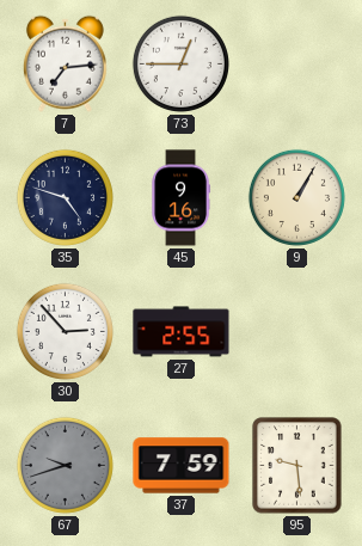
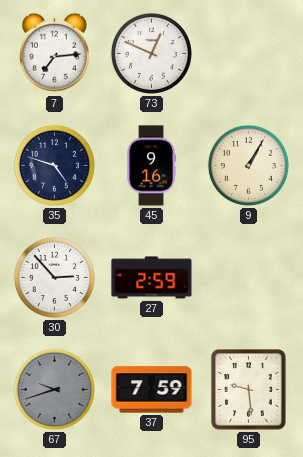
73: 12:45 -> 12:49 (151, 53)
27: 2:55 -> 2:59 (152, 278)
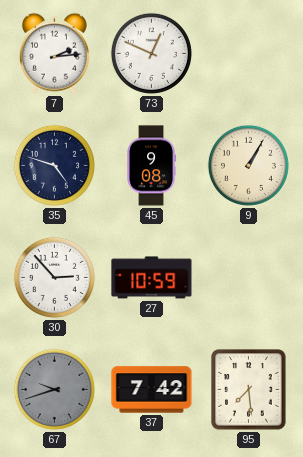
7: 7:14 -> 2:14 (54, 53)
45: 9:16 -> 9:08 (151, 166)
27: 2:59 -> 10:59 (152, 278)
37: 7:59 -> 7:42 (152, 390)
95: 9:29 -> 7:29 (249, 390)
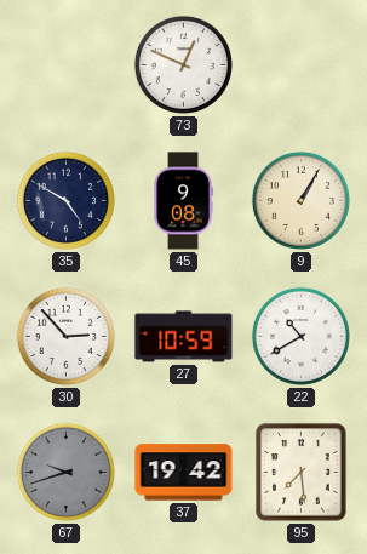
7: 2:14 -> none (54, 53)
35: 4:48 -> 4:50 (65, 200)
22: none -> 10:40 (300, 336)
37: 7:42 -> 19:42 (184, 473)
